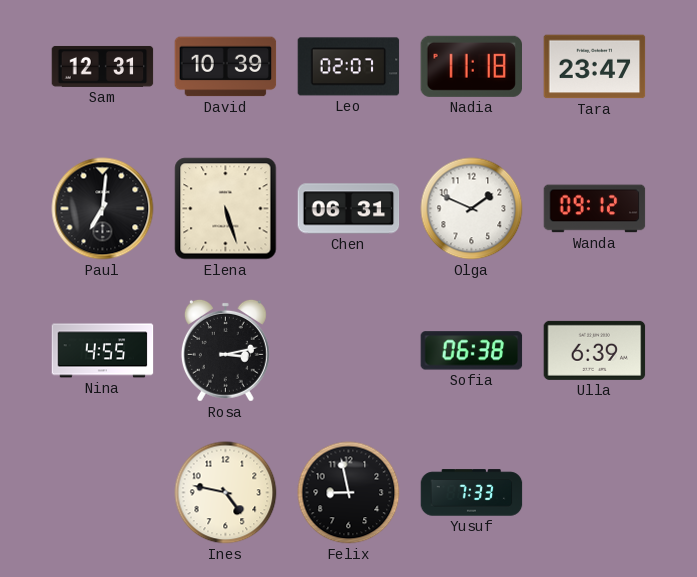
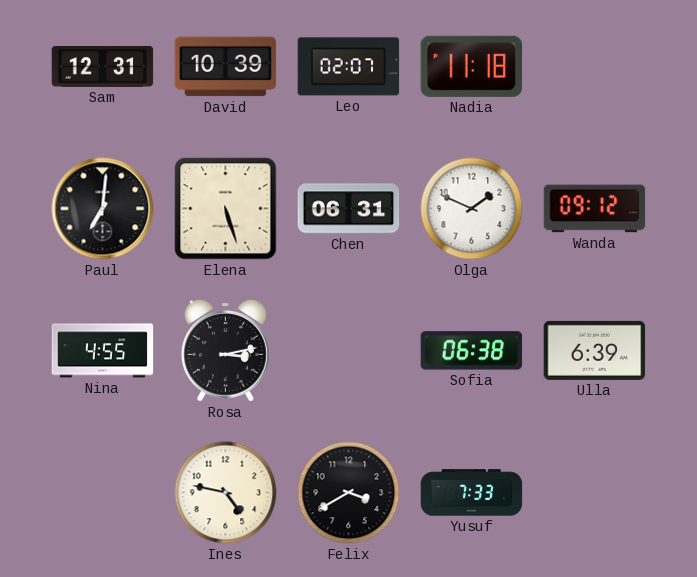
Tara: 23:47 -> none (595, 67)
Felix: 8:58 -> 3:40 (349, 493)
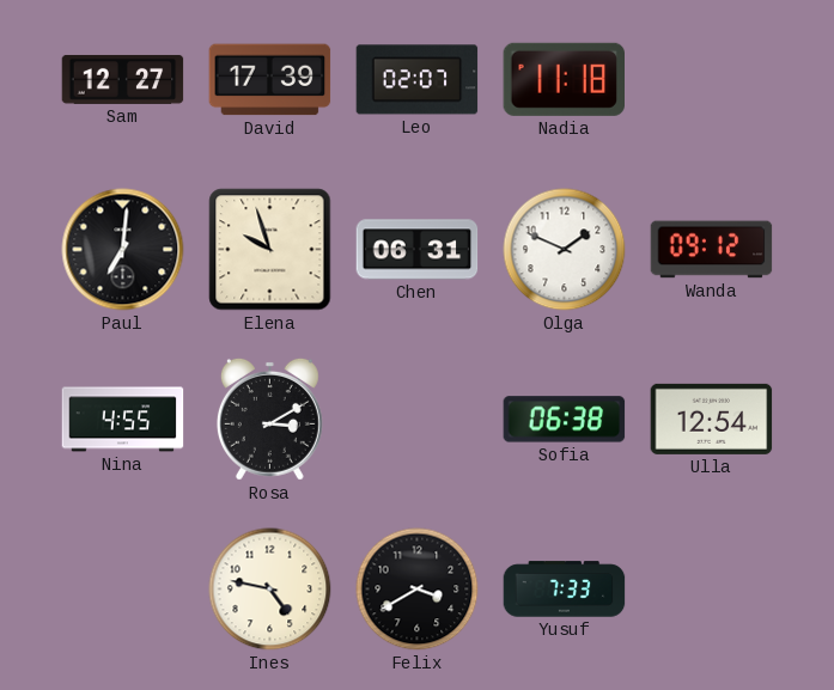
Sam: 12:31 -> 12:27 (123, 79)
David: 10:39 -> 17:39 (270, 80)
Elena: 5:27 -> 9:57 (270, 250)
Rosa: 3:13 -> 3:10 (269, 419)
Ulla: 6:39 -> 12:54 (712, 419)
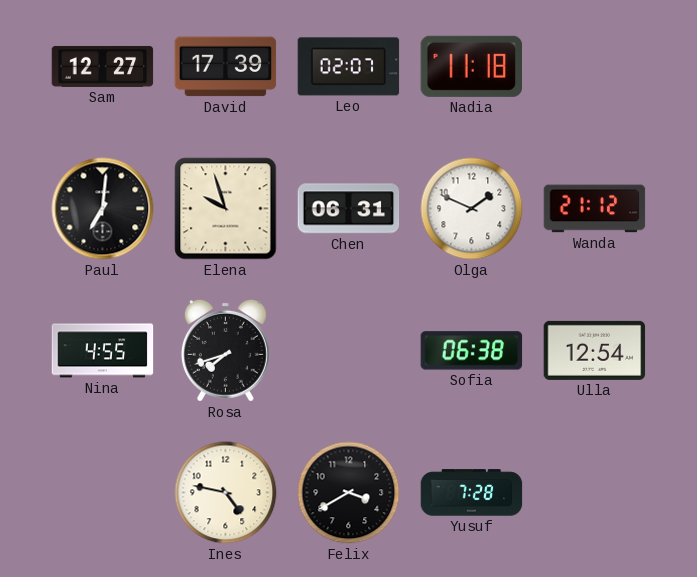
Wanda: 09:12 -> 21:12 (595, 209)
Rosa: 3:10 -> 7:42 (225, 350)
Yusuf: 7:33 -> 7:28 (472, 493)
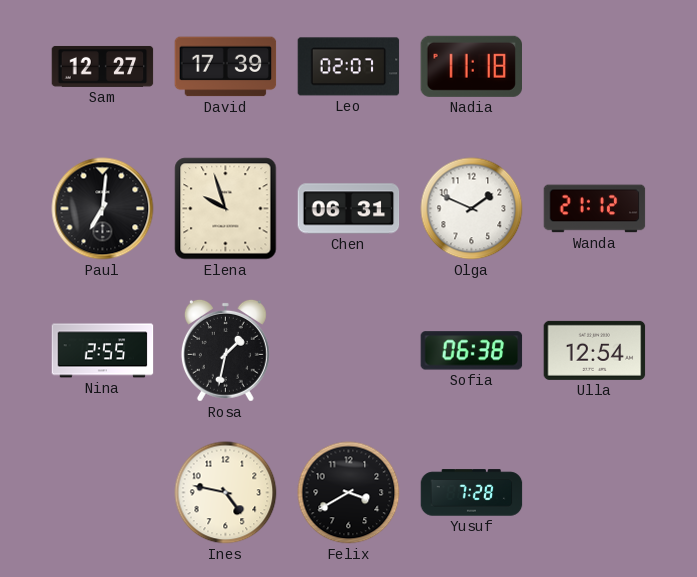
Nina: 4:55 -> 2:55 (103, 351)
Rosa: 7:42 -> 1:32 (225, 350)
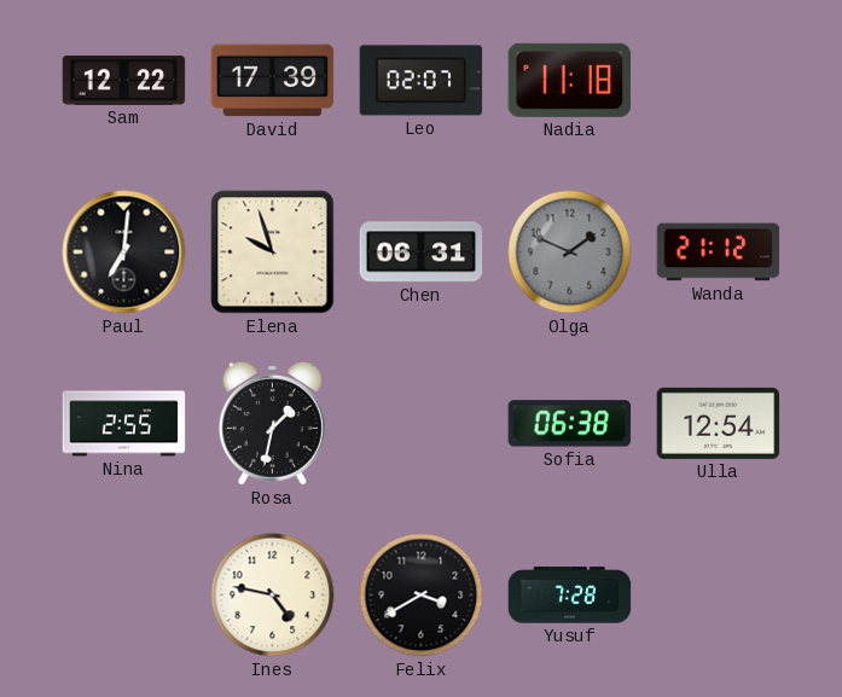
Sam: 12:27 -> 12:22 (124, 80)
Olga dial: white -> grey (570, 252)
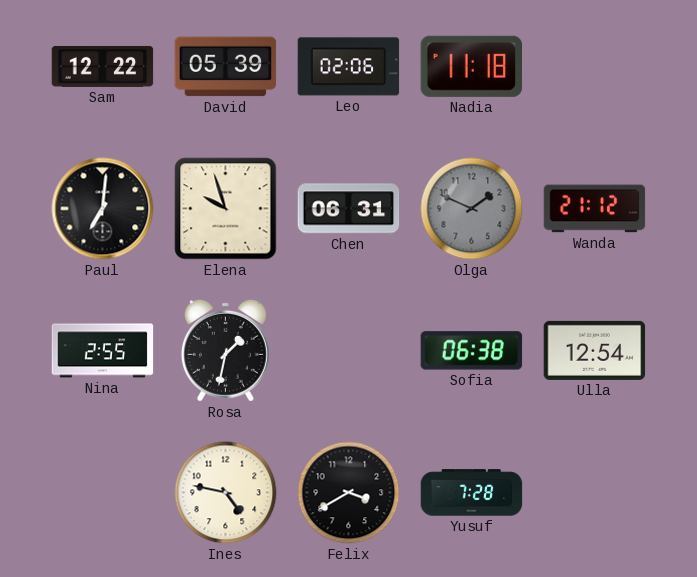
David: 17:39 -> 05:39 (226, 67)
Leo: 02:07 -> 02:06 (349, 67)
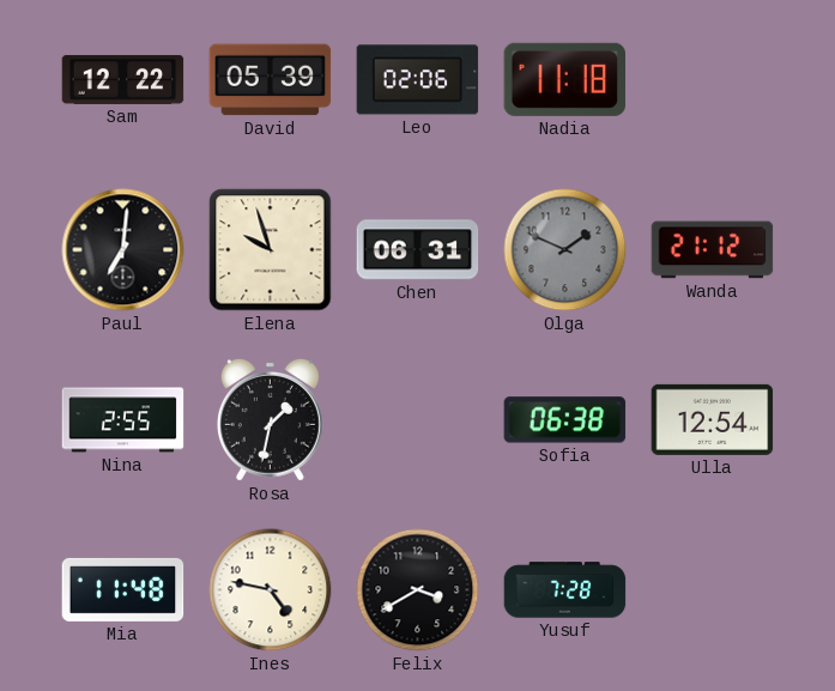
Mia: none -> 11:48 (123, 589)
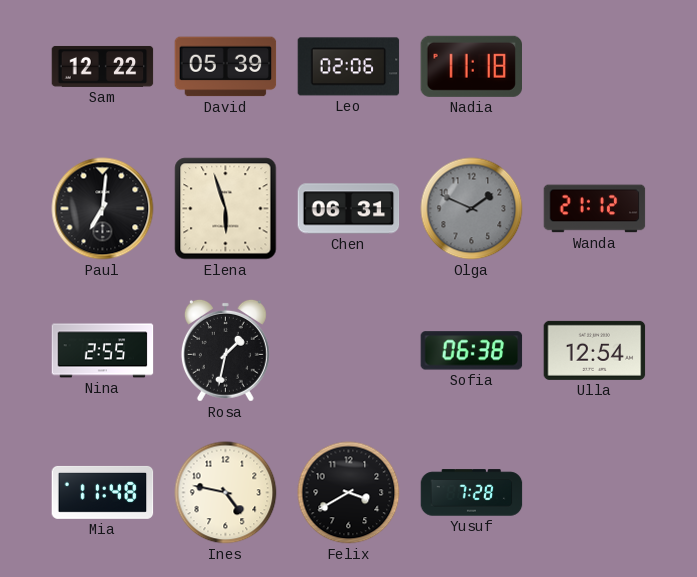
Elena: 9:57 -> 5:57 (226, 209)
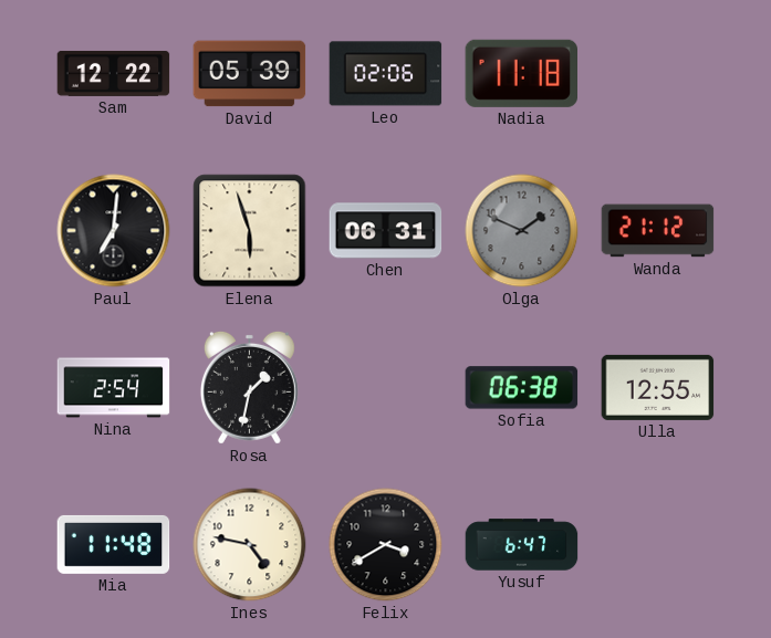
Nina: 2:55 -> 2:54 (114, 388)
Ulla: 12:54 -> 12:55 (658, 387)
Yusuf: 7:28 -> 6:47 (522, 545)
